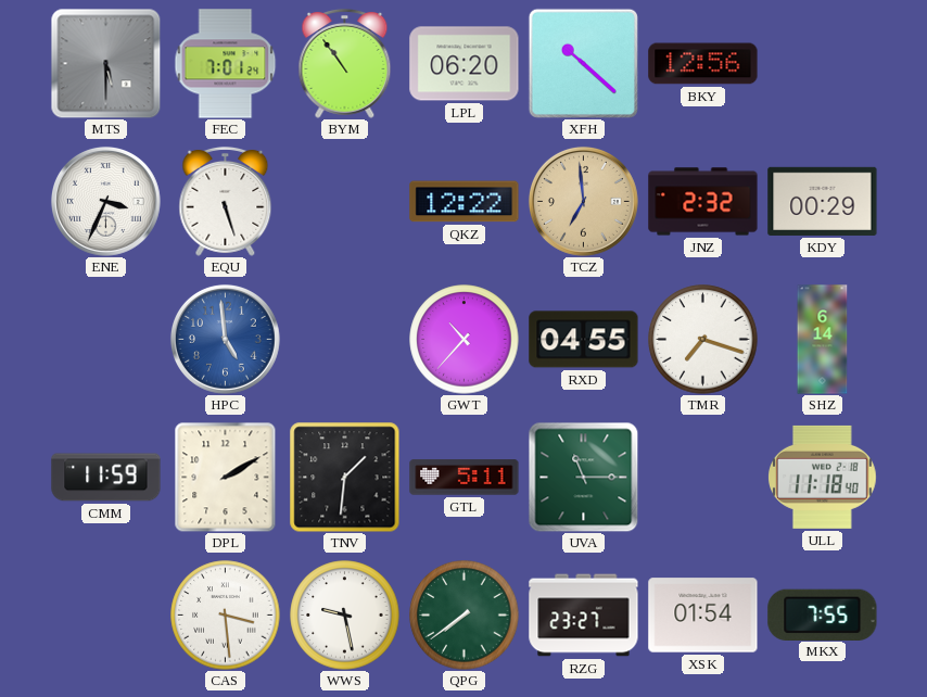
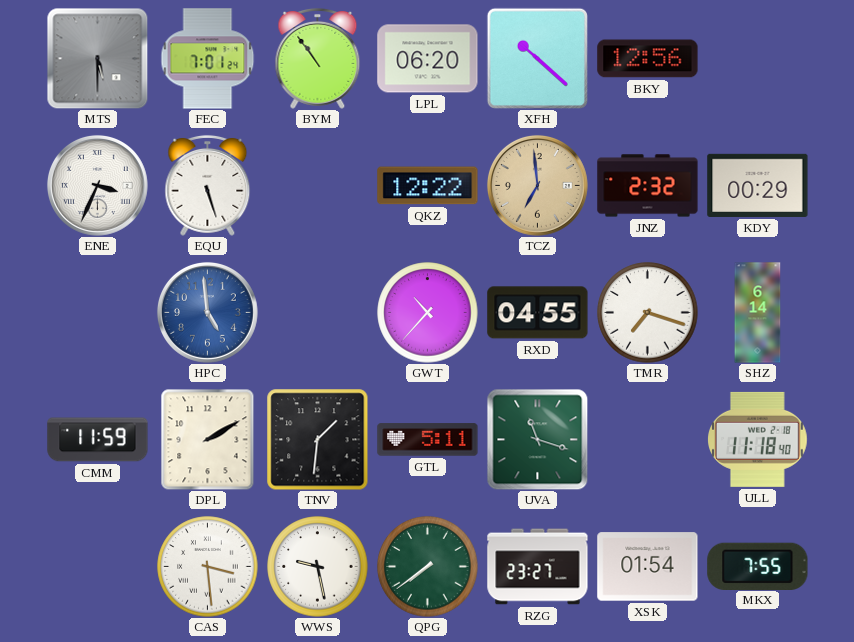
UVA: 11:15 -> 11:18 (537, 439)
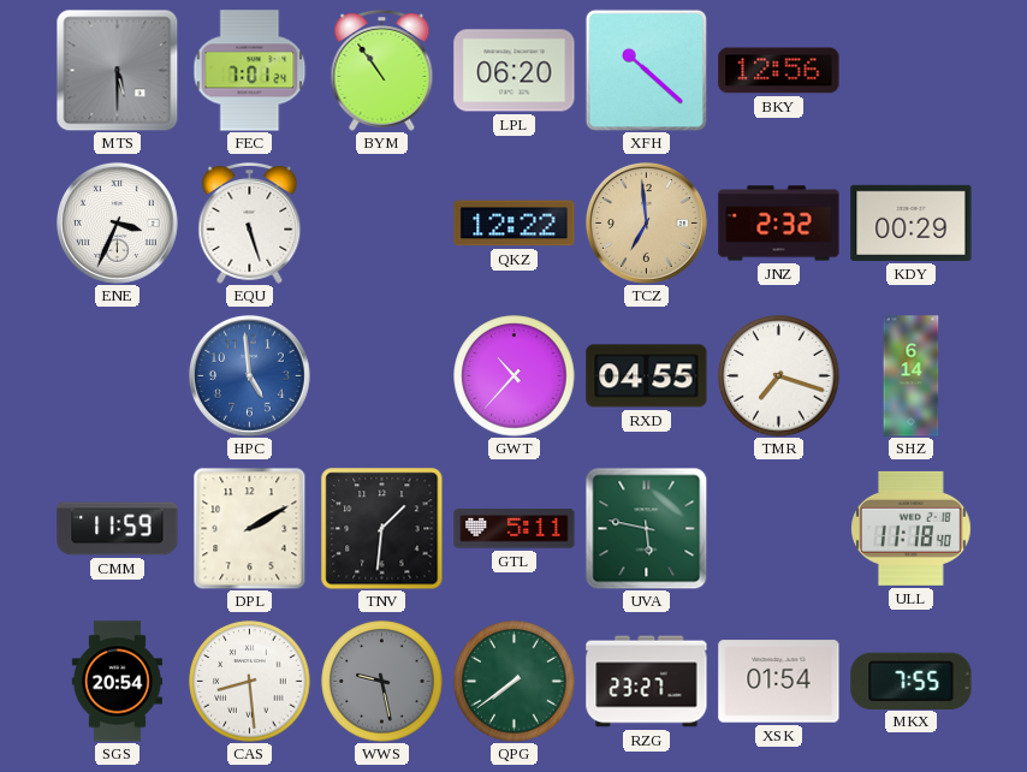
UVA: 11:18 -> 5:47 (646, 528)
SGS: none -> 20:54 (117, 682)
CAS: 3:29 -> 8:29 (250, 682)
WWS dial: white -> grey (382, 682)
